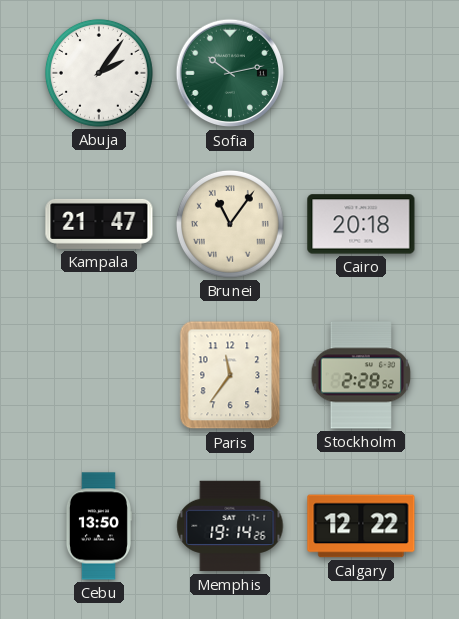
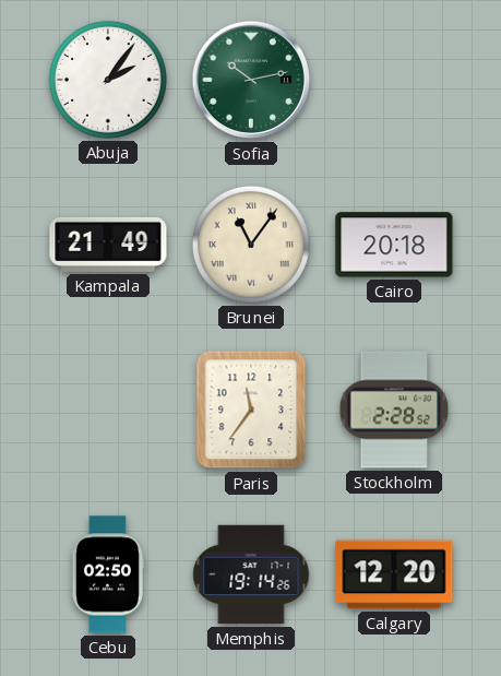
Kampala: 21:47 -> 21:49 (108, 245)
Cebu: 13:50 -> 02:50 (107, 574)
Calgary: 12:22 -> 12:20 (394, 574)
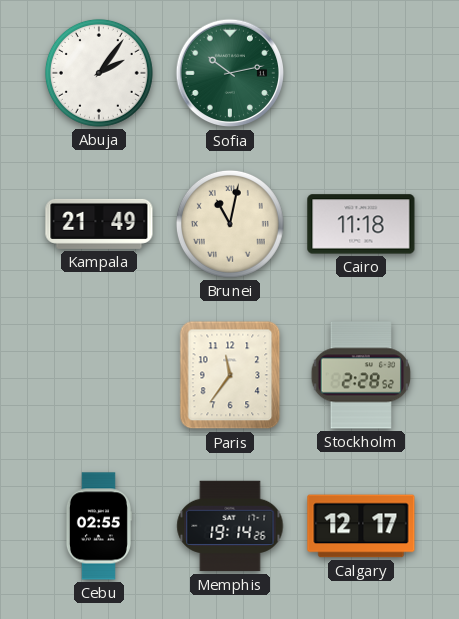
Brunei: 11:06 -> 11:02 (230, 224)
Cairo: 20:18 -> 11:18 (361, 224)
Cebu: 02:50 -> 02:55 (98, 526)
Calgary: 12:20 -> 12:17 (361, 526)
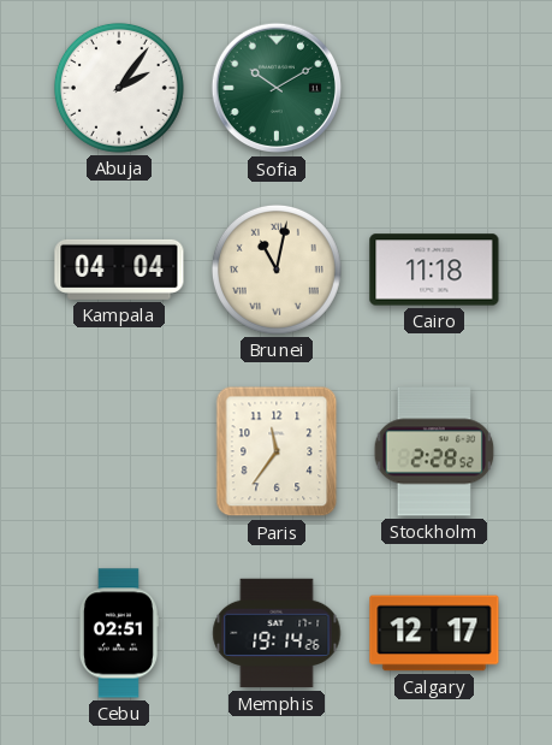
Sofia: 10:13 -> 10:10 (277, 88)
Kampala: 21:49 -> 04:04 (119, 270)
Cebu: 02:55 -> 02:51 (118, 633)
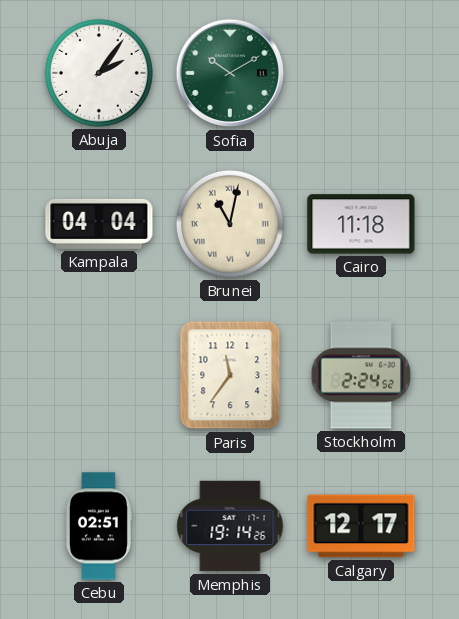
Stockholm: 2:28 -> 2:24 (361, 375)
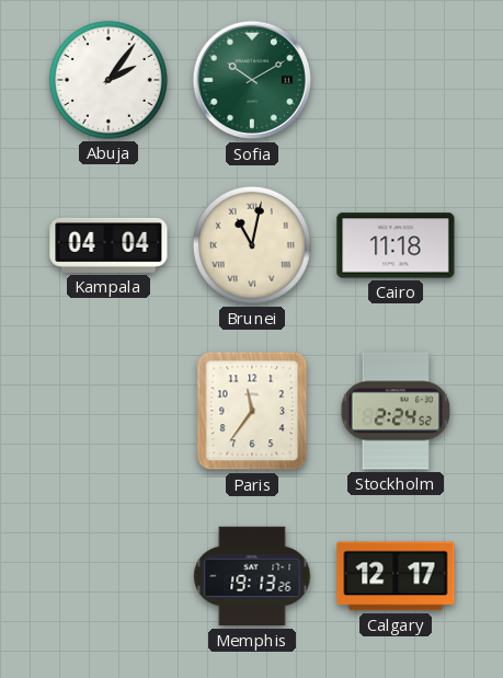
Cebu: 02:51 -> none (98, 526)
Memphis: 19:14 -> 19:13 (252, 576)
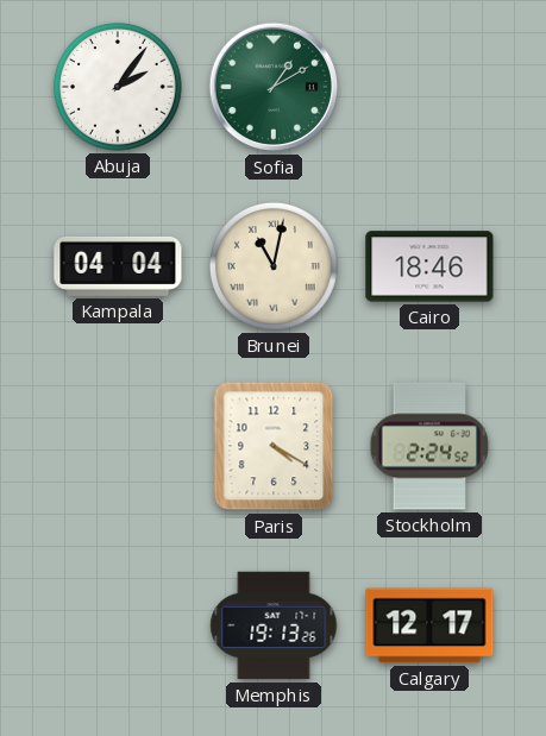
Sofia: 10:10 -> 1:10 (274, 87)
Cairo: 11:18 -> 18:46 (429, 266)
Paris: 11:36 -> 4:20 (274, 446)
